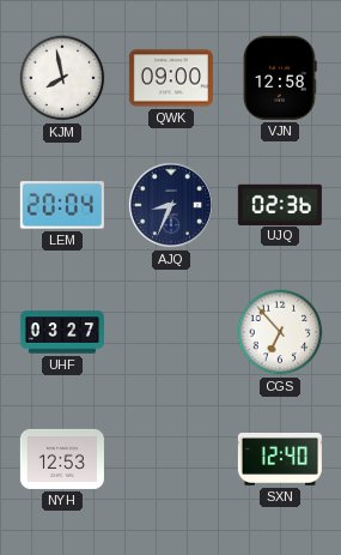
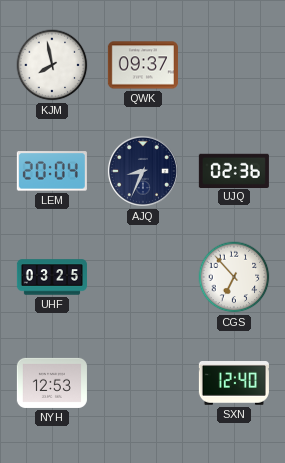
QWK: 09:00 -> 09:37 (143, 65)
VJN: 12:58 -> none (280, 78)
UHF: 03:27 -> 03:25 (52, 277)
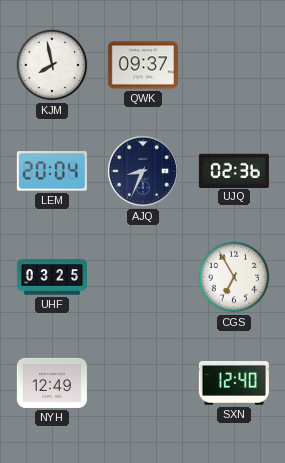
CGS: 6:53 -> 6:55 (234, 277)
NYH: 12:53 -> 12:49 (52, 383)
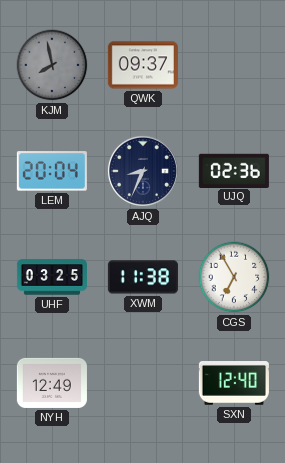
KJM dial: white -> grey (52, 65)
XWM: none -> 11:38 (143, 277)
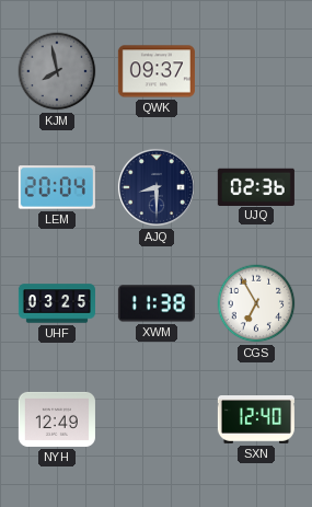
AJQ: 8:34 -> 8:30 (157, 187)
